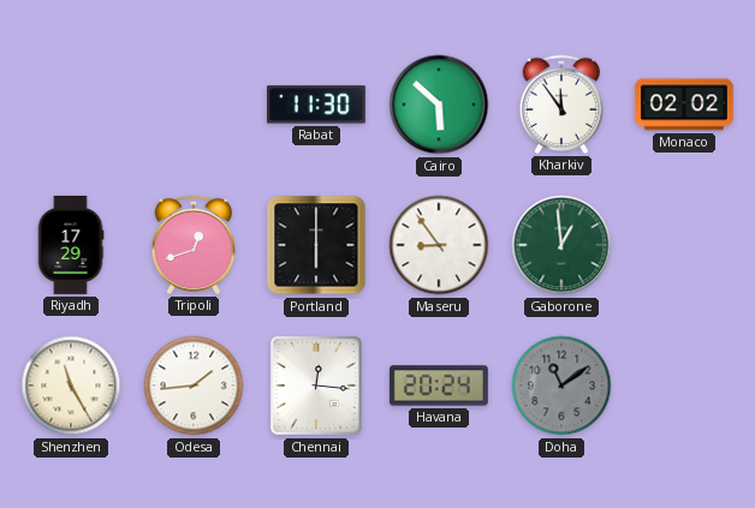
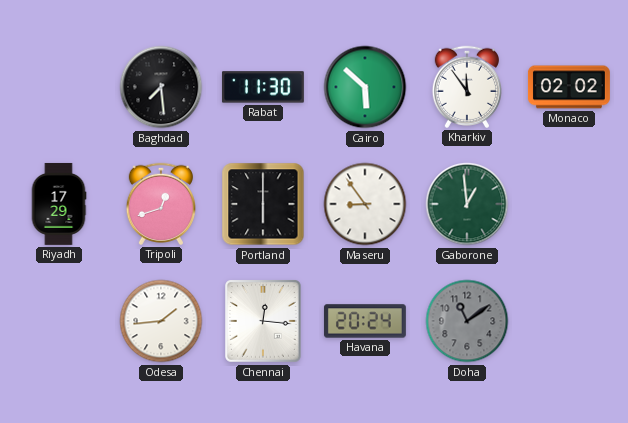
Baghdad: none -> 7:29 (161, 87)
Shenzhen: 11:25 -> none (71, 386)
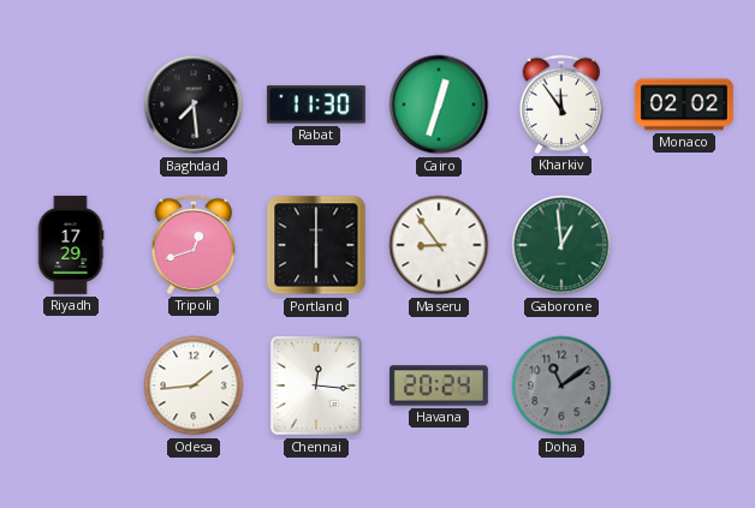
Cairo: 5:52 -> 12:33 (439, 104)
